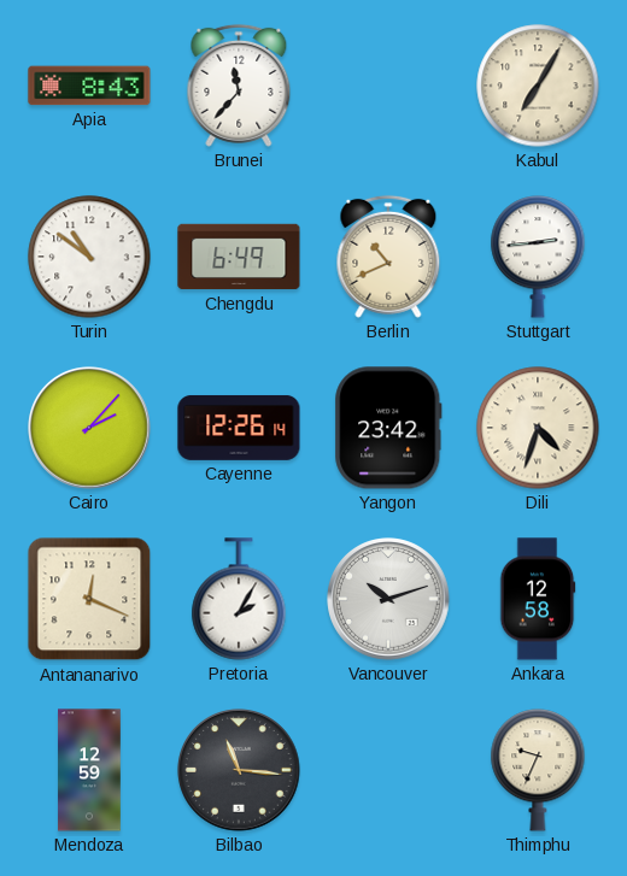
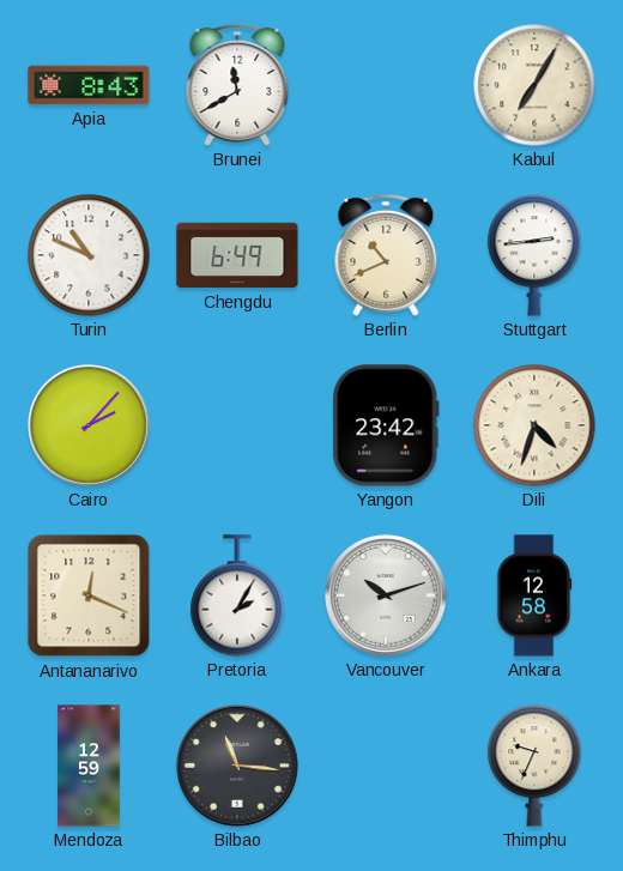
Brunei: 11:37 -> 11:40 (237, 85)
Turin: 10:51 -> 10:49 (89, 255)
Cayenne: 12:26 -> none (239, 428)
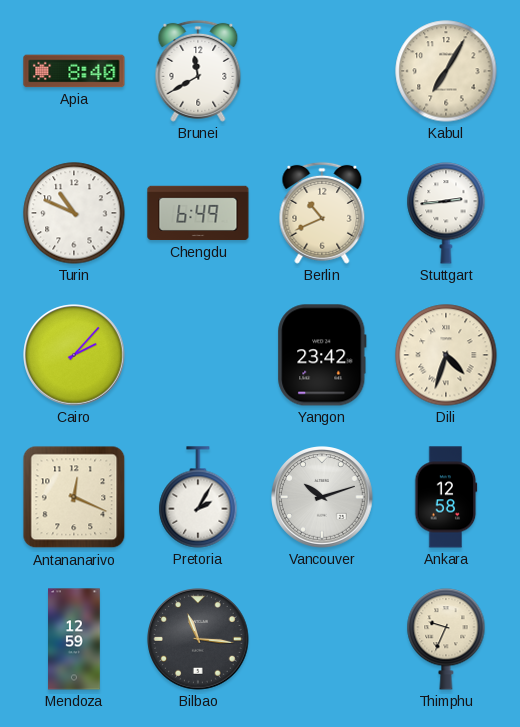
Apia: 8:43 -> 8:40 (74, 71)
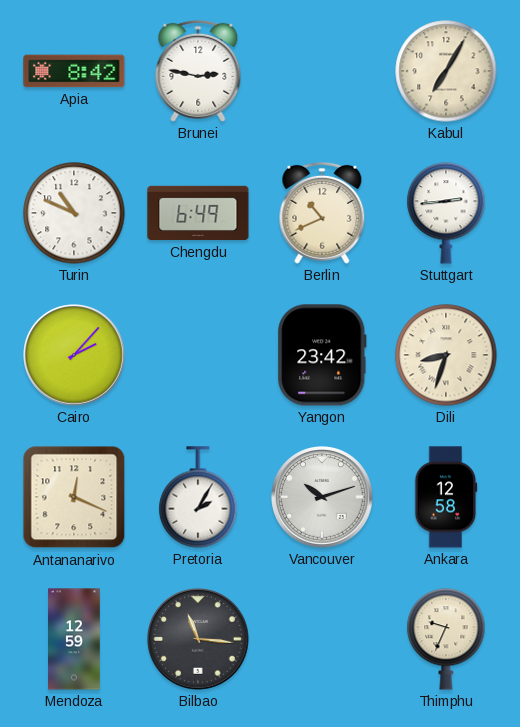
Apia: 8:40 -> 8:42 (74, 71)
Brunei: 11:40 -> 2:47 (198, 71)
Dili: 4:33 -> 8:33 (446, 355)
